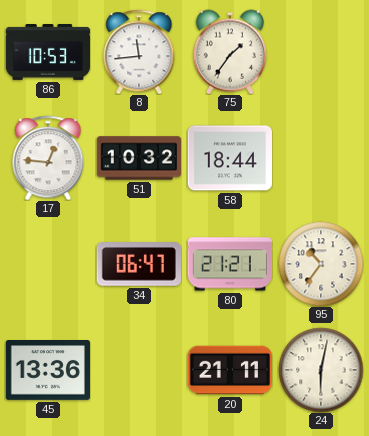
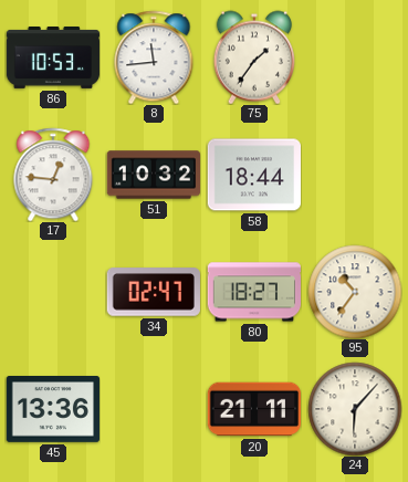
34: 06:47 -> 02:47 (154, 292)
80: 21:21 -> 18:27 (253, 292)
24: 6:02 -> 6:07 (355, 409)
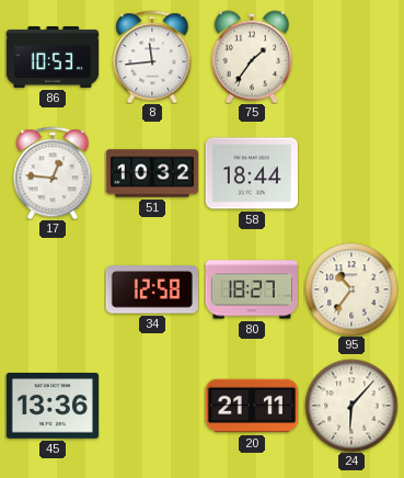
34: 02:47 -> 12:58 (152, 289)
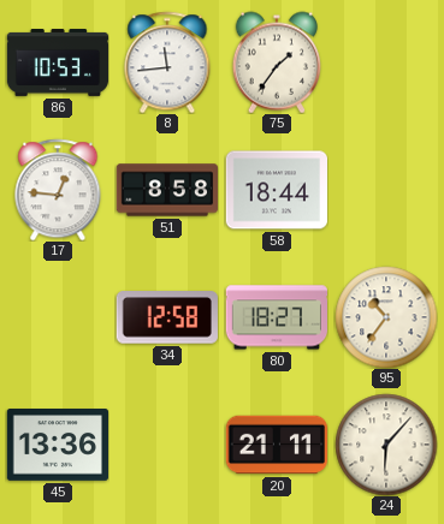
51: 10:32 -> 8:58 (166, 190)
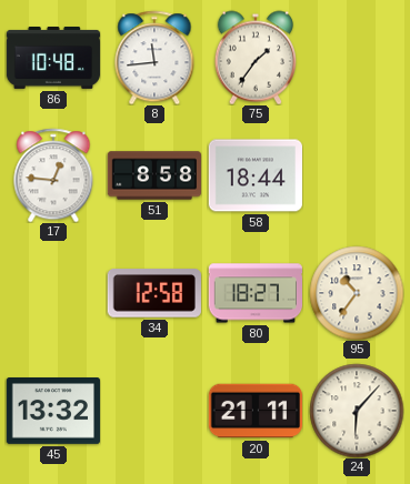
86: 10:53 -> 10:48 (53, 59)
45: 13:36 -> 13:32 (52, 412)
